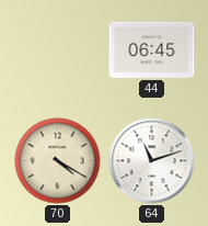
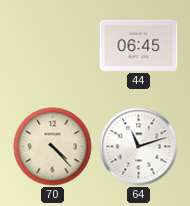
70: 4:20 -> 4:23 (53, 147)
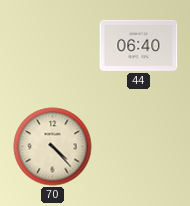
44: 06:45 -> 06:40 (139, 45)
64: 11:12 -> none (139, 147)
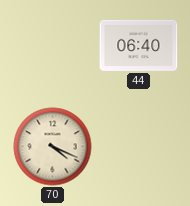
70: 4:23 -> 4:19 (53, 147)
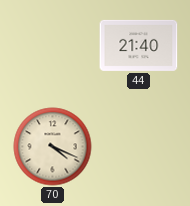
44: 06:40 -> 21:40 (139, 45)
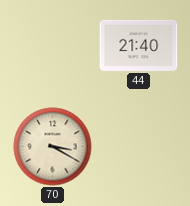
70: 4:19 -> 3:20 (53, 147)
